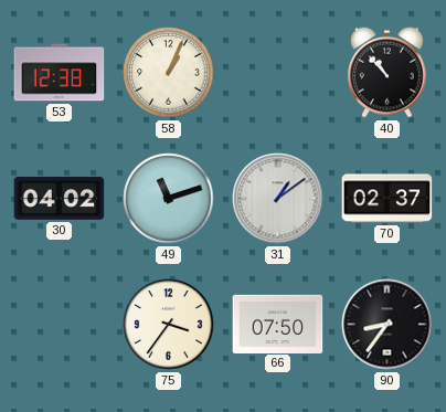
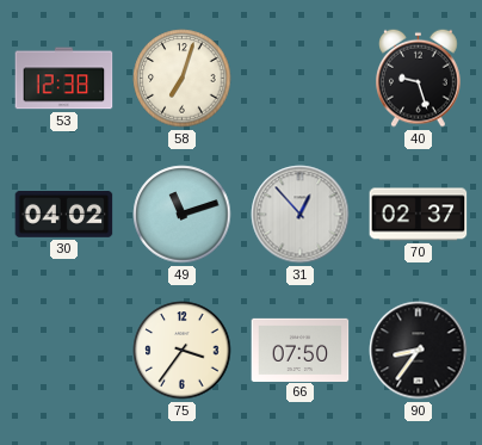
58: 1:04 -> 7:03 (183, 79)
40: 10:53 -> 9:27 (419, 78)
31: 1:09 -> 12:53 (301, 215)
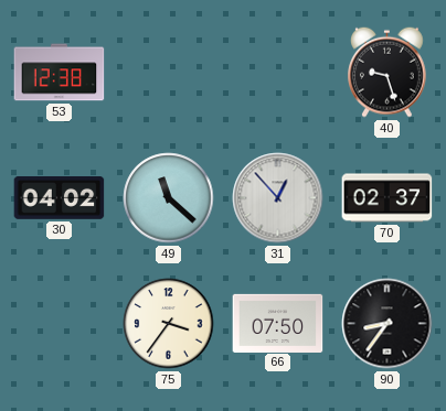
58: 7:03 -> none (183, 79)
49: 11:12 -> 11:22 (169, 198)
